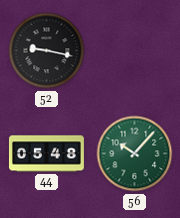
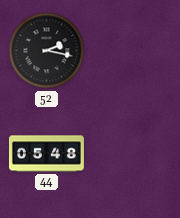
52: 9:17 -> 2:17 (47, 51)
56: 10:07 -> none (135, 154)
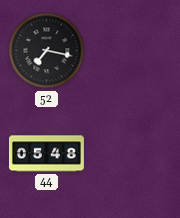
52: 2:17 -> 7:17 (47, 51)
